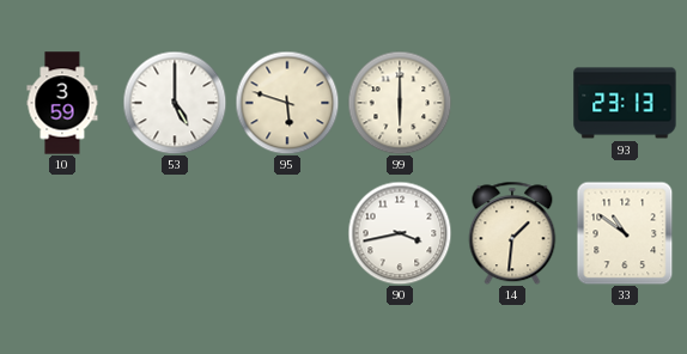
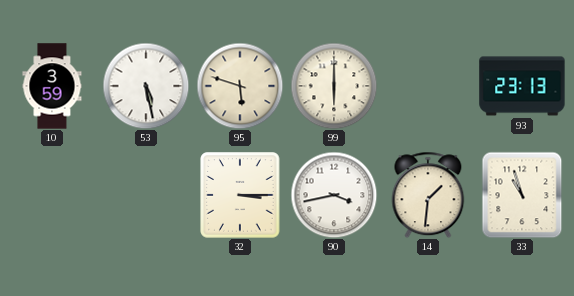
53: 5:00 -> 5:28 (146, 86)
32: none -> 3:15 (240, 195)
33: 10:51 -> 10:57 (522, 195)
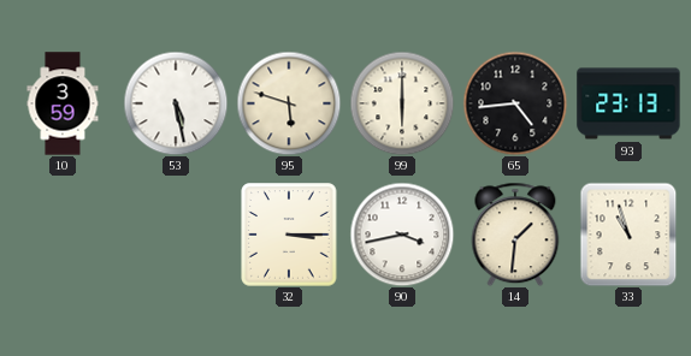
65: none -> 4:44 (515, 103)
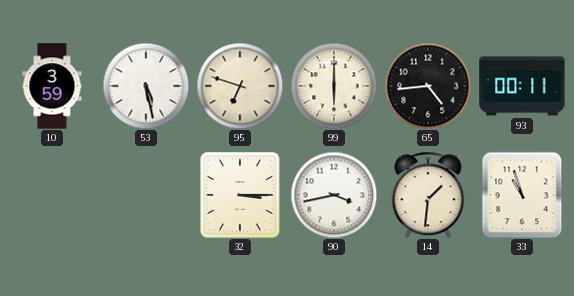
95: 5:48 -> 6:48 (240, 86)
93: 23:13 -> 00:11 (522, 86)
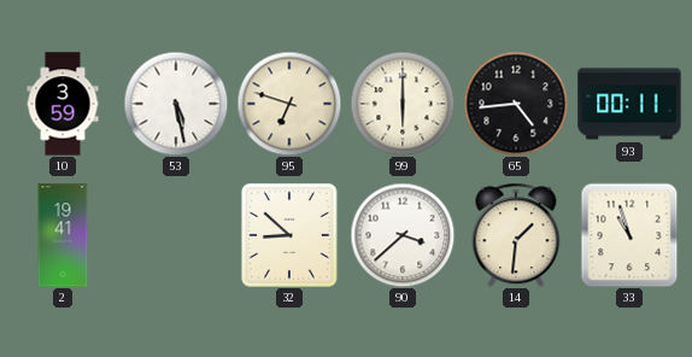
2: none -> 19:41 (63, 235)
32: 3:15 -> 8:52 (289, 235)
90: 3:43 -> 3:38 (403, 235)
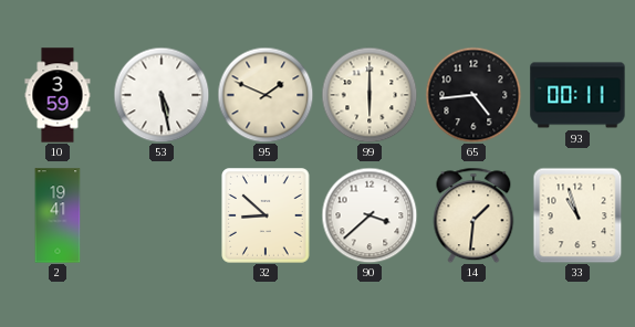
95: 6:48 -> 1:49 (266, 95)
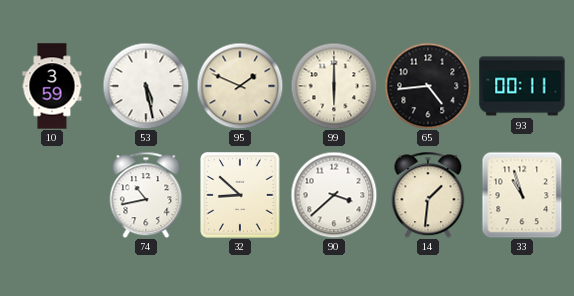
2: 19:41 -> none (58, 215)
74: none -> 10:43 (146, 195)
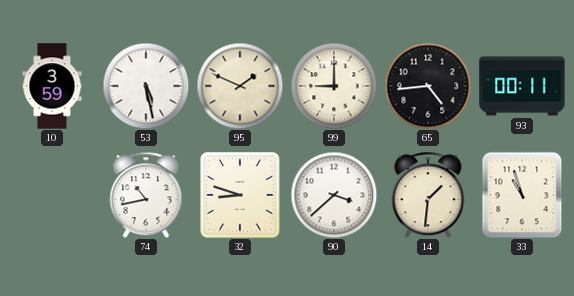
99: 6:00 -> 9:00 (334, 86)
32: 8:52 -> 8:48 (240, 195)
